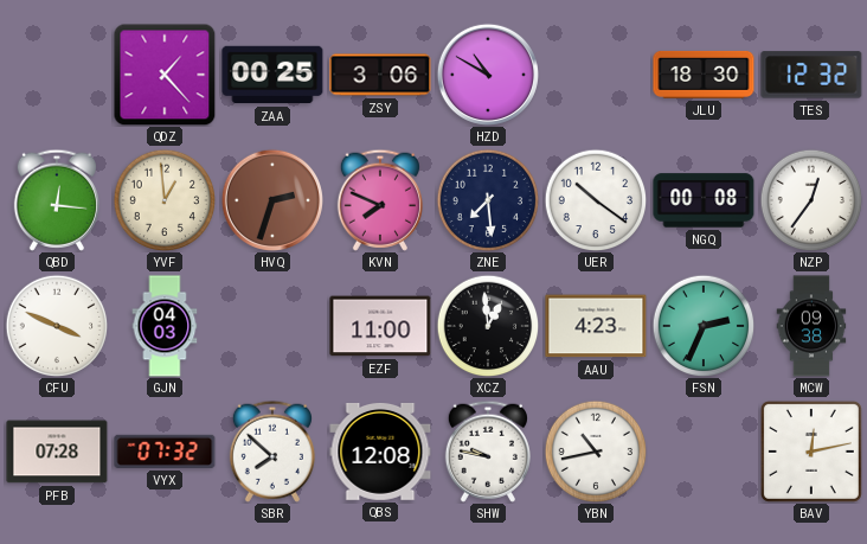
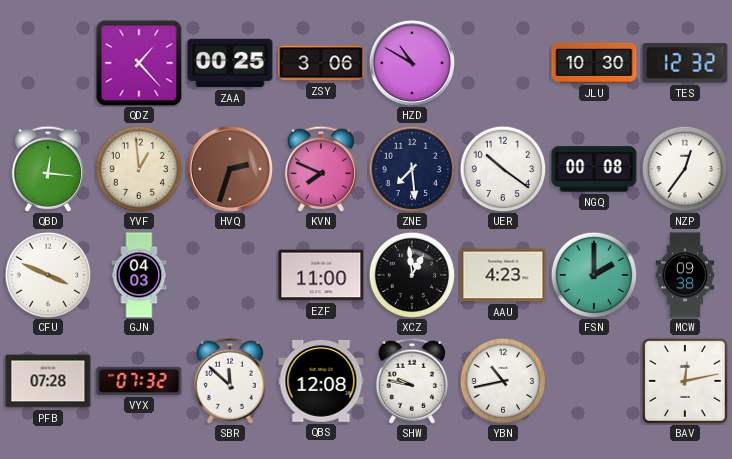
JLU: 18:30 -> 10:30 (594, 63)
FSN: 2:34 -> 2:00 (594, 275)
SBR: 7:52 -> 11:52 (230, 381)
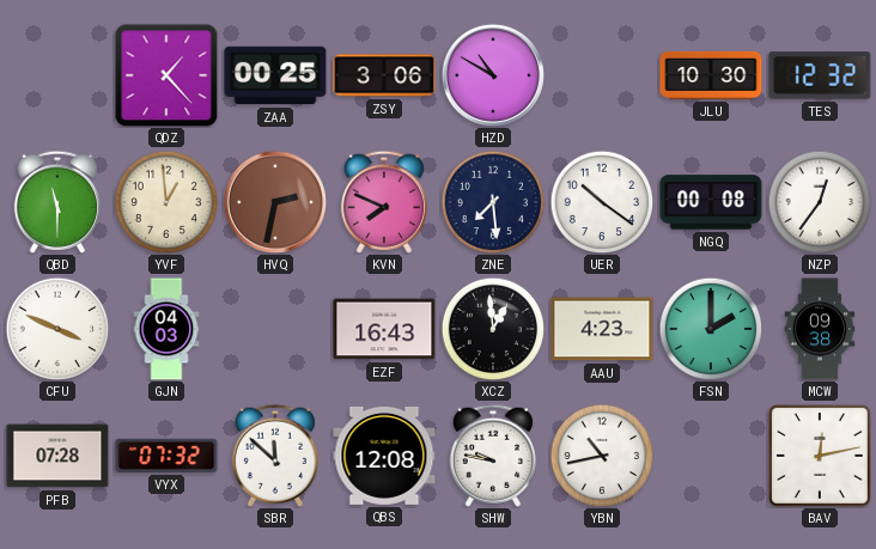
QBD: 12:16 -> 11:30 (57, 202)
HVQ: 2:33 -> 2:32 (274, 201)
EZF: 11:00 -> 16:43 (384, 329)
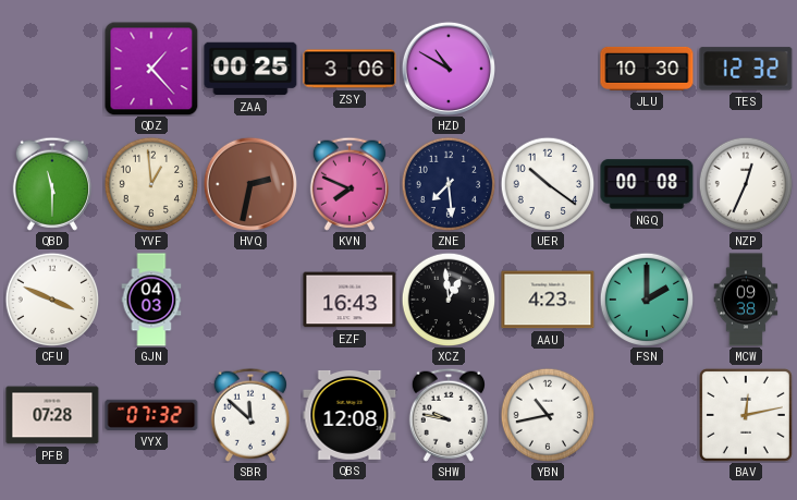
NZP: 12:36 -> 12:34 (746, 184)
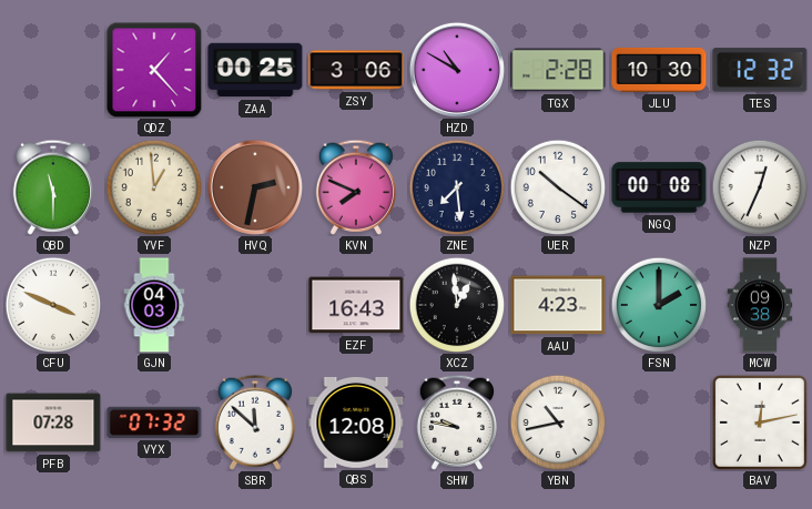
TGX: none -> 2:28 (558, 70)
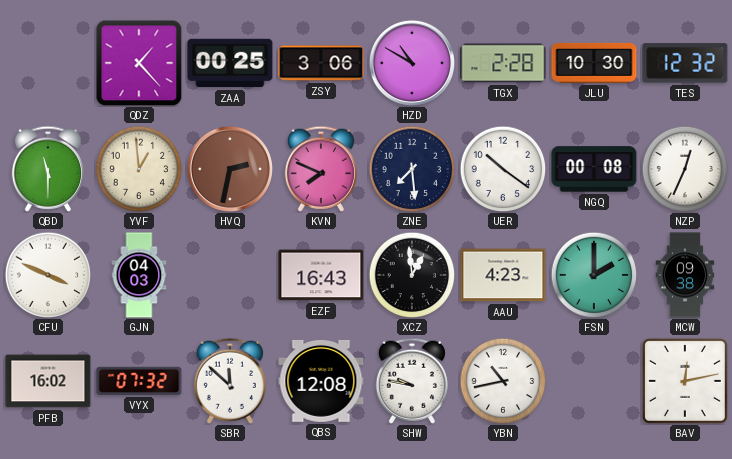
PFB: 07:28 -> 16:02 (48, 381)
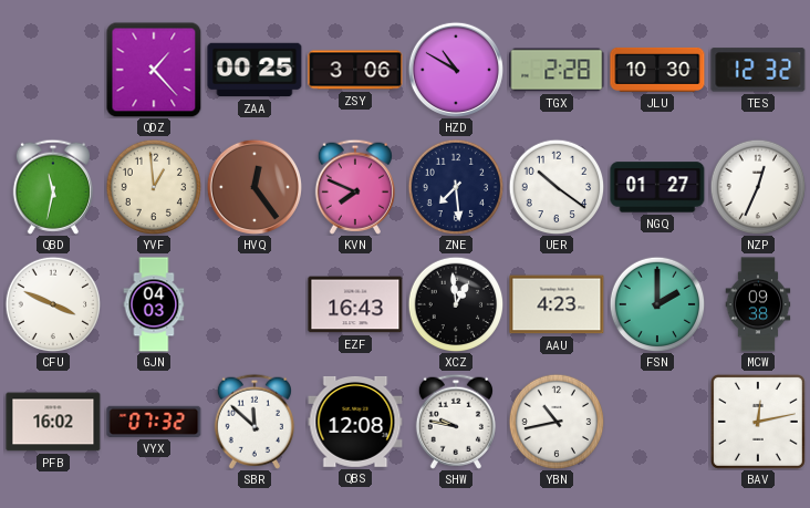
QBD: 11:30 -> 11:32 (53, 187)
HVQ: 2:32 -> 12:24 (253, 186)
NGQ: 00:08 -> 01:27 (657, 187)
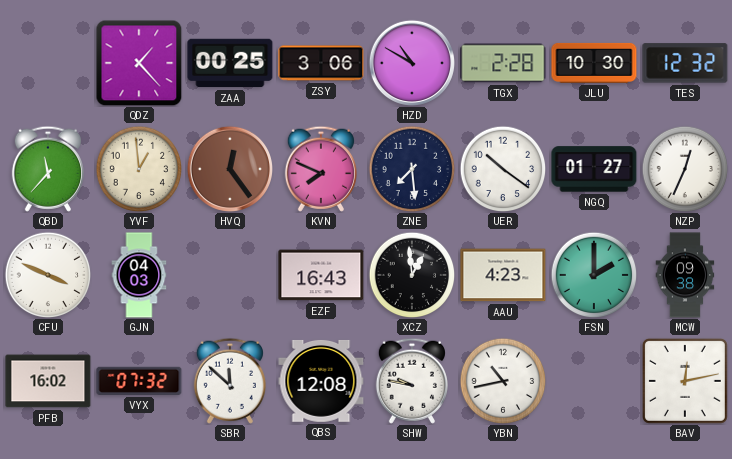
QBD: 11:32 -> 11:37 (48, 169)
